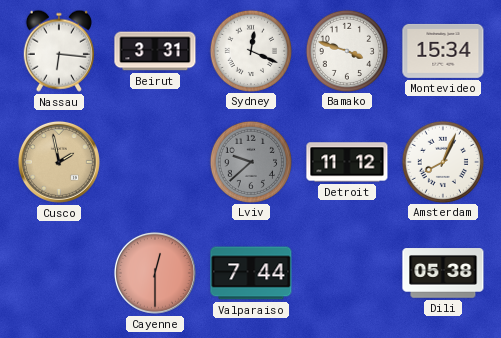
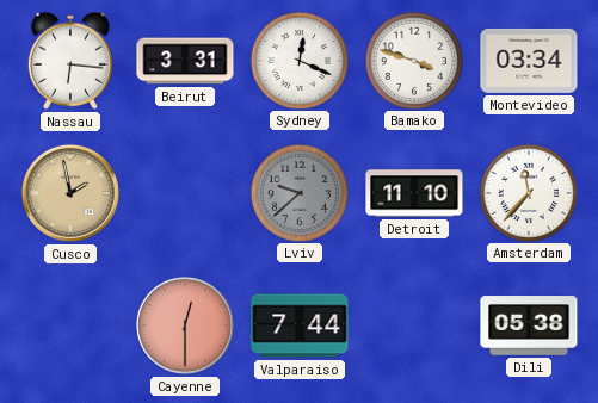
Montevideo: 15:34 -> 03:34 (529, 61)
Detroit: 11:12 -> 11:10 (414, 193)
Amsterdam: 8:04 -> 11:37 (528, 192)
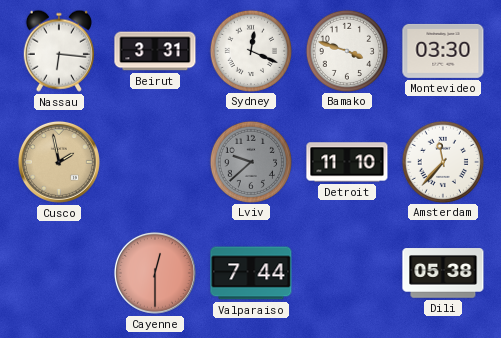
Montevideo: 03:34 -> 03:30 (443, 51)
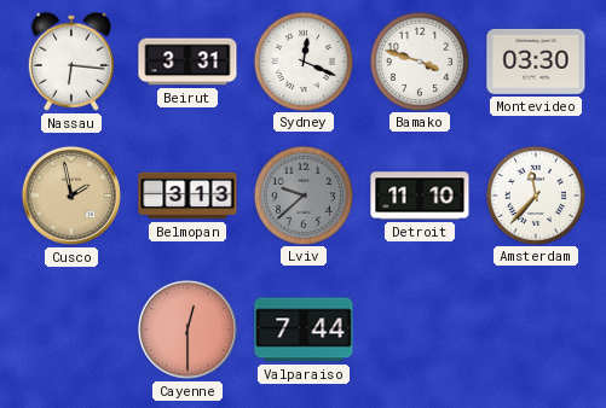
Belmopan: none -> 3:13 (187, 196)
Dili: 05:38 -> none (443, 273)
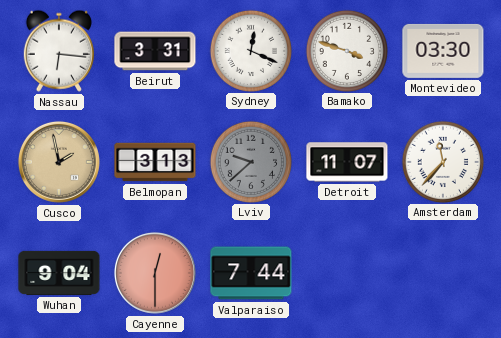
Detroit: 11:10 -> 11:07 (347, 162)
Wuhan: none -> 9:04 (59, 273)
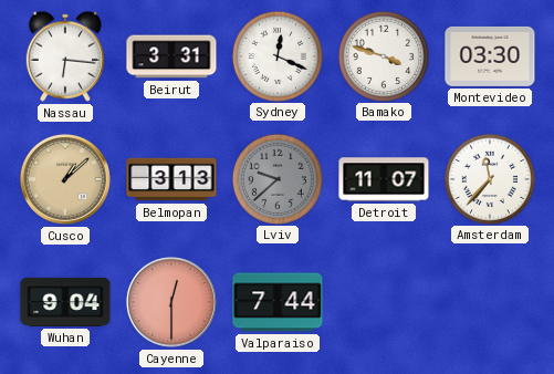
Cusco: 1:58 -> 1:08 (65, 179)
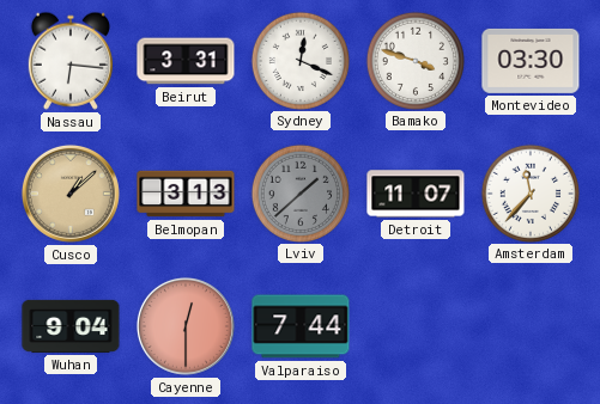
Lviv: 9:38 -> 1:38 (299, 192)
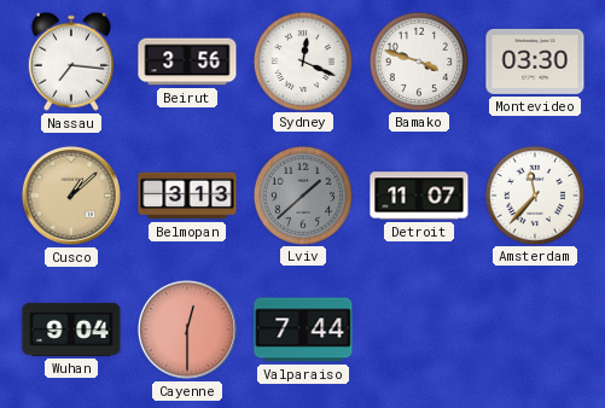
Nassau: 6:16 -> 7:16 (71, 62)
Beirut: 3:31 -> 3:56 (187, 62)
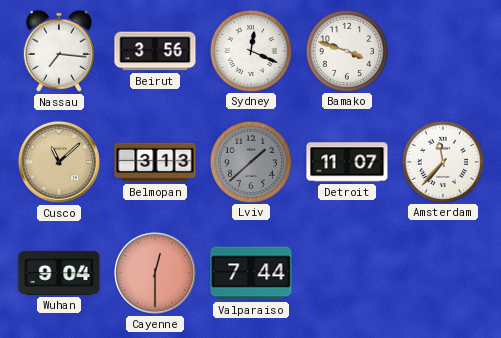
Montevideo: 03:30 -> none (535, 62)
Cusco: 1:08 -> 11:08 (59, 162)
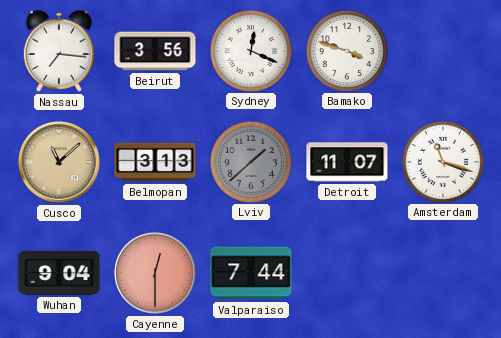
Amsterdam: 11:37 -> 11:18 (442, 161)
